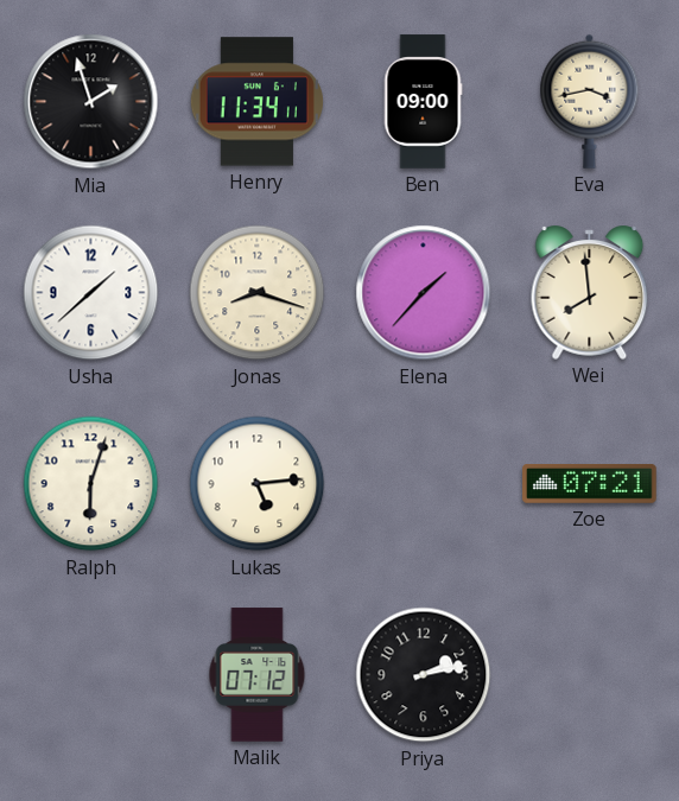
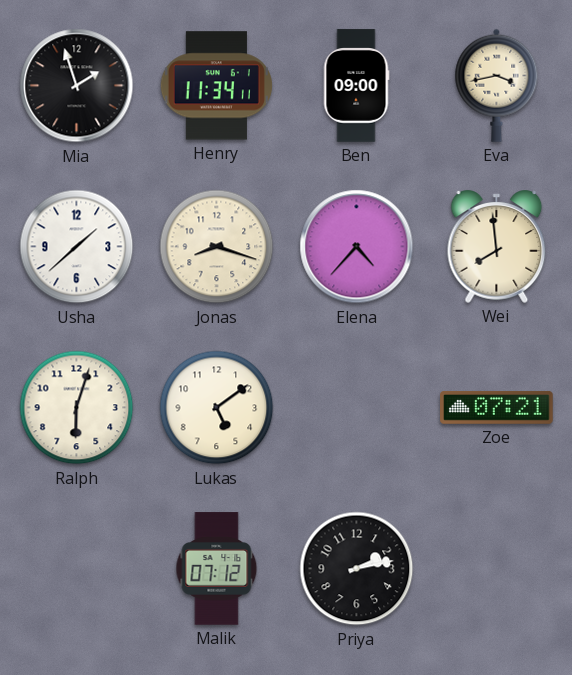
Elena: 1:37 -> 4:37 (357, 247)
Lukas: 5:14 -> 5:09 (217, 408)
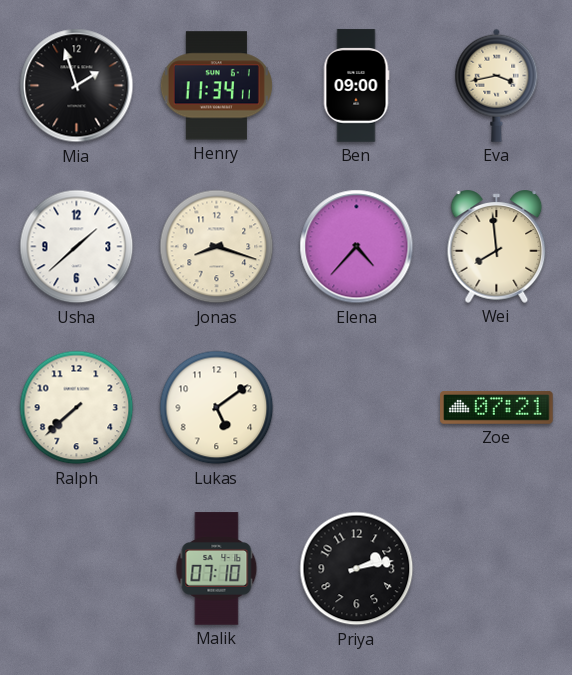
Ralph: 6:03 -> 7:38 (77, 408)
Malik: 07:12 -> 07:10 (217, 569)
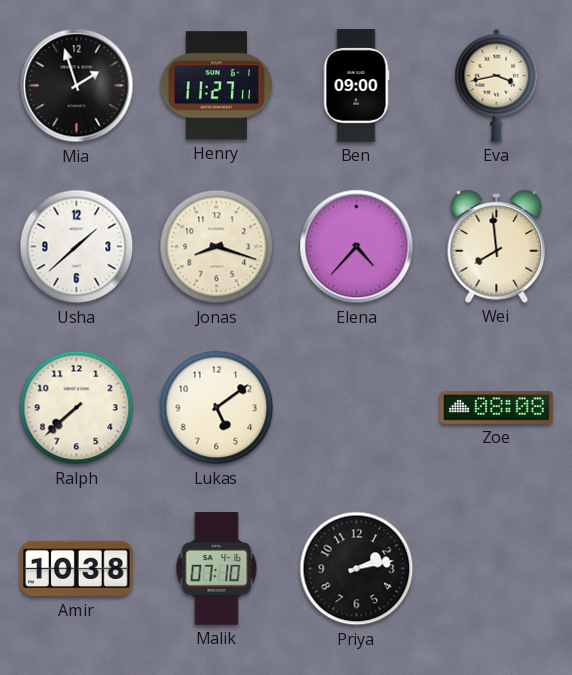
Henry: 11:34 -> 11:27 (216, 86)
Zoe: 07:21 -> 08:08 (497, 408)
Amir: none -> 10:38 (77, 569)
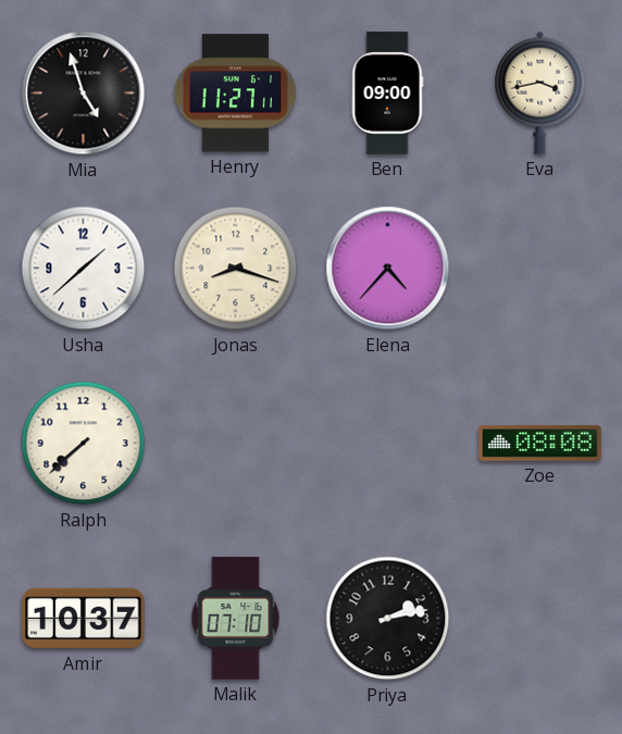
Mia: 1:57 -> 4:57 (84, 94)
Wei: 7:59 -> none (497, 246)
Lukas: 5:09 -> none (217, 408)
Amir: 10:38 -> 10:37 (84, 619)
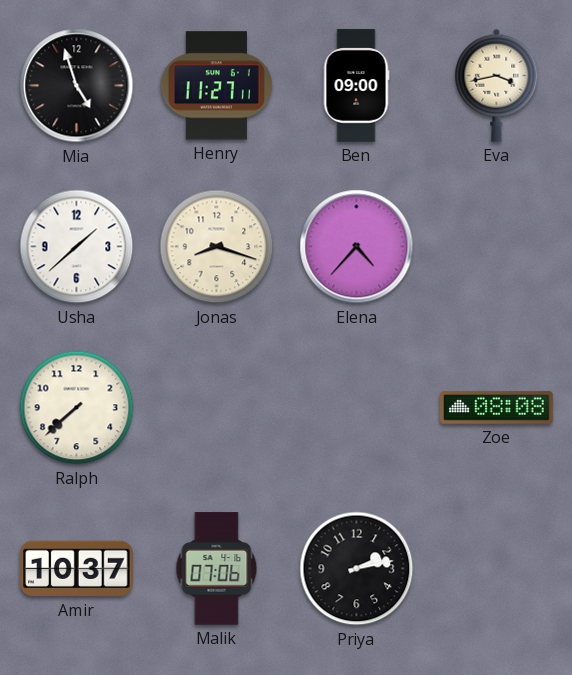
Malik: 07:10 -> 07:06 (217, 569)
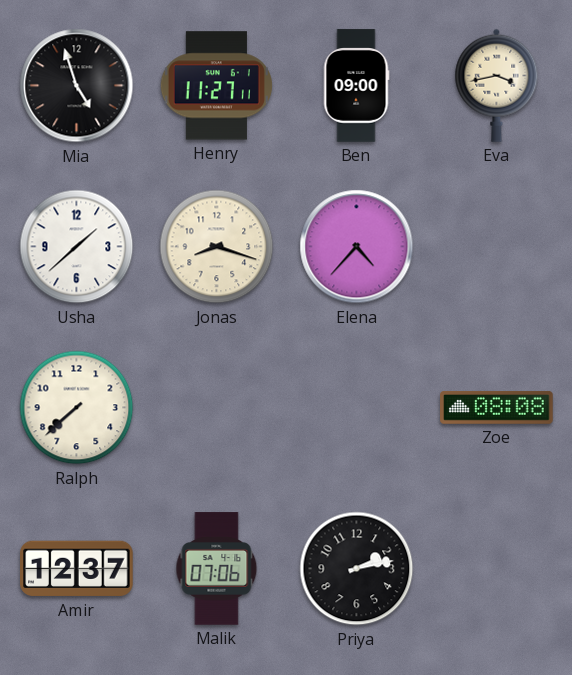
Amir: 10:37 -> 12:37 (77, 569)
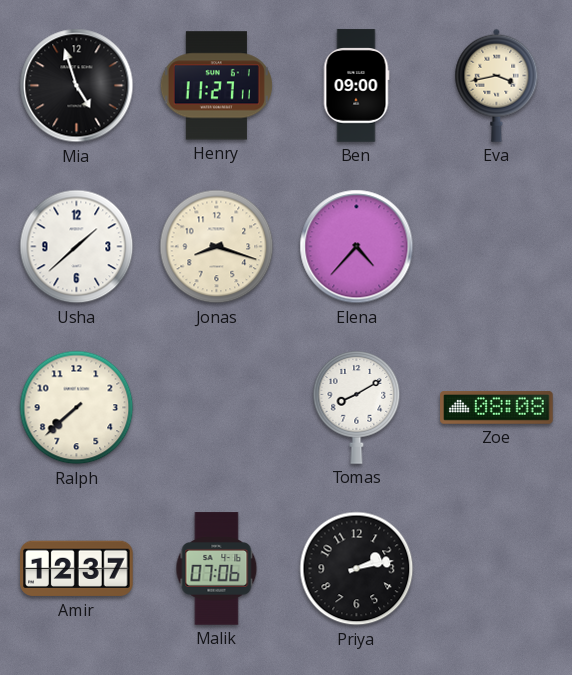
Tomas: none -> 8:10 (357, 408)
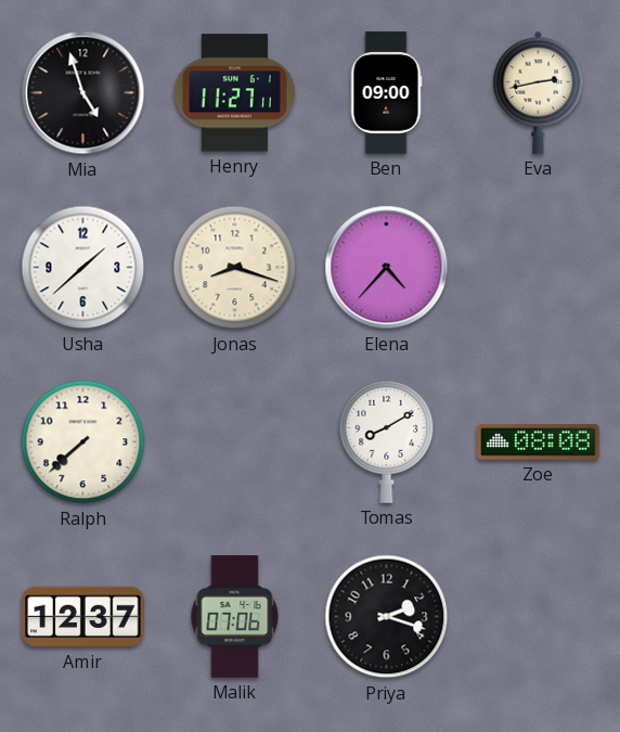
Eva: 3:43 -> 2:43 (539, 92)
Priya: 2:13 -> 2:18 (387, 617)
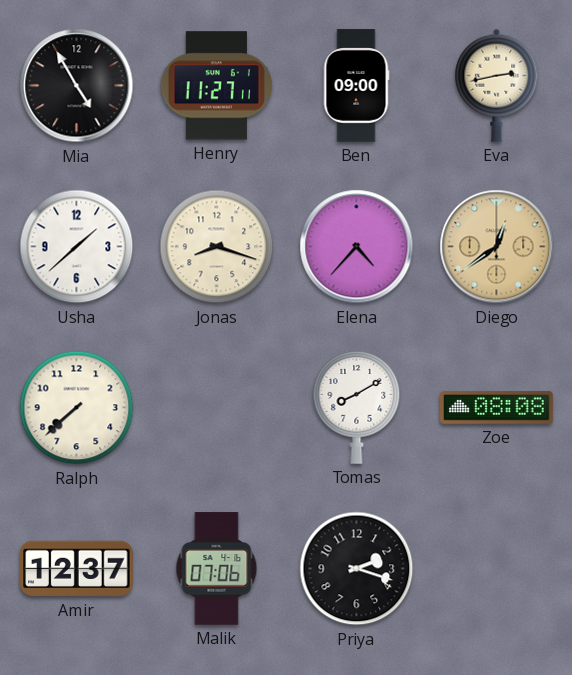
Mia: 4:57 -> 4:55 (77, 86)
Diego: none -> 12:39 (497, 247)
